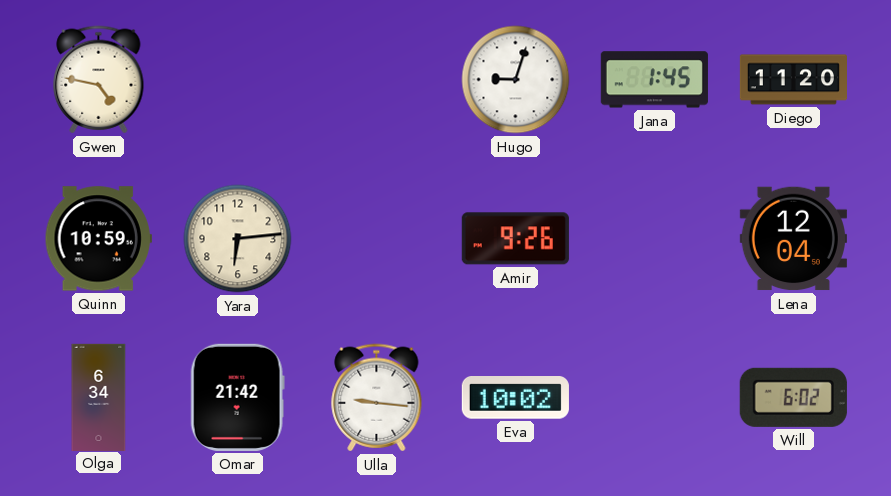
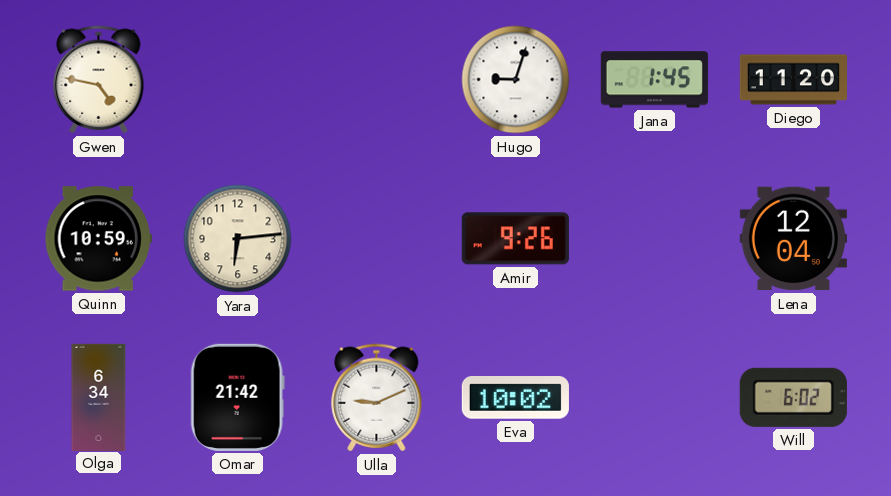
Ulla: 9:16 -> 9:11 (377, 398)
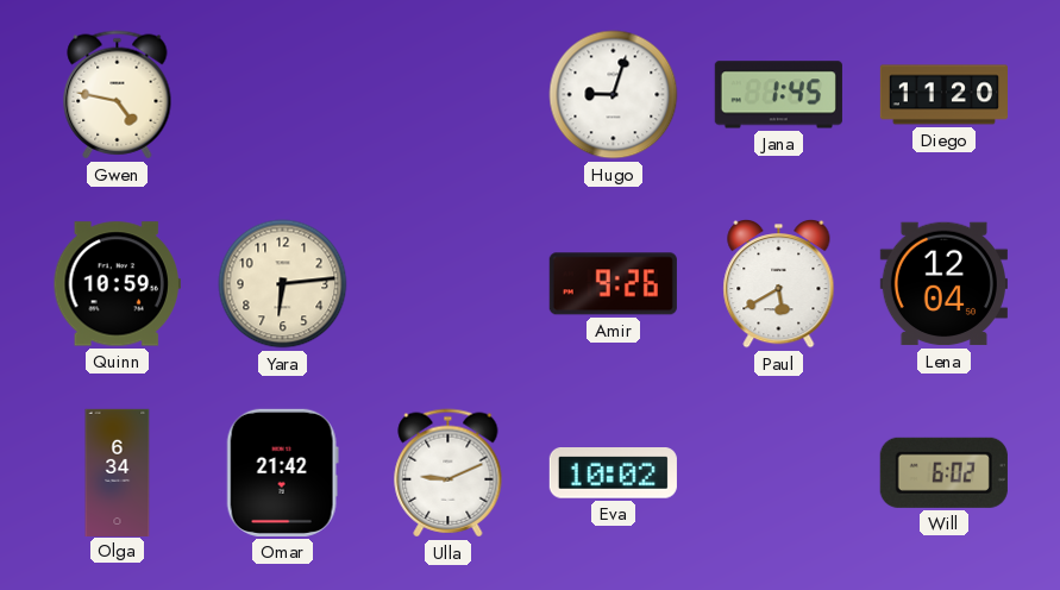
Paul: none -> 5:40 (779, 284)
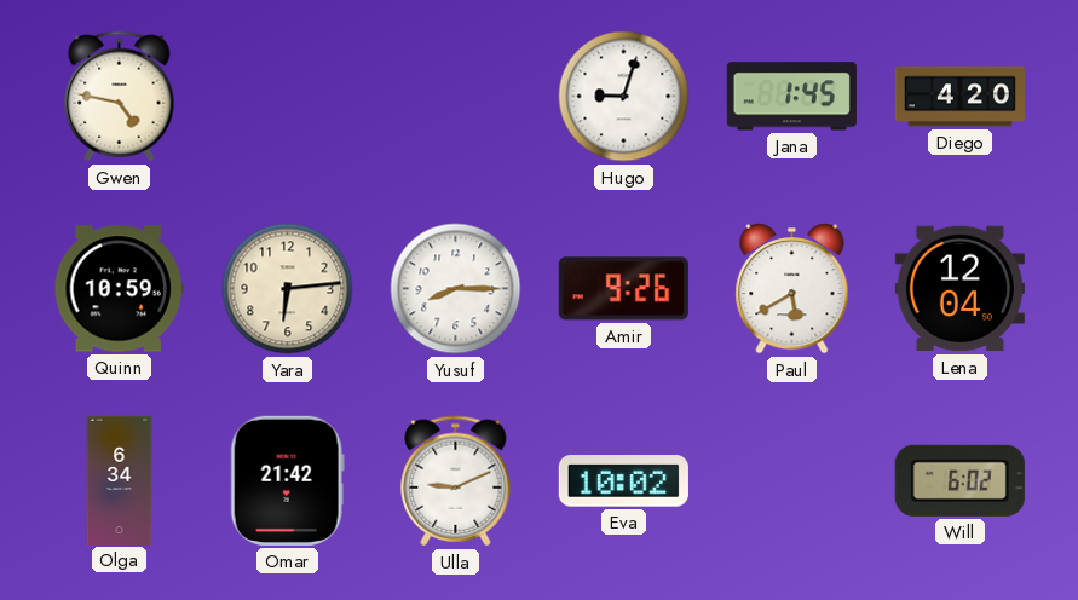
Diego: 11:20 -> 4:20 (959, 97)
Yusuf: none -> 8:15 (456, 289)
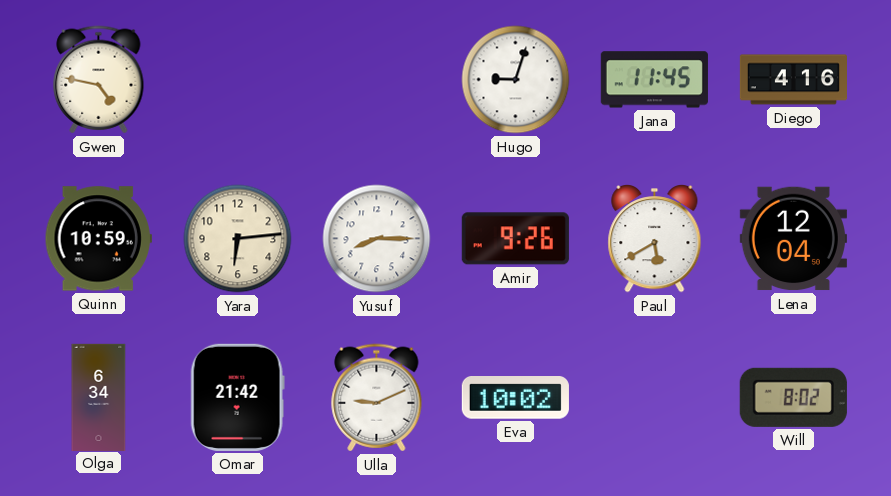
Jana: 1:45 -> 11:45 (654, 80)
Diego: 4:20 -> 4:16 (793, 80)
Will: 6:02 -> 8:02 (793, 397)
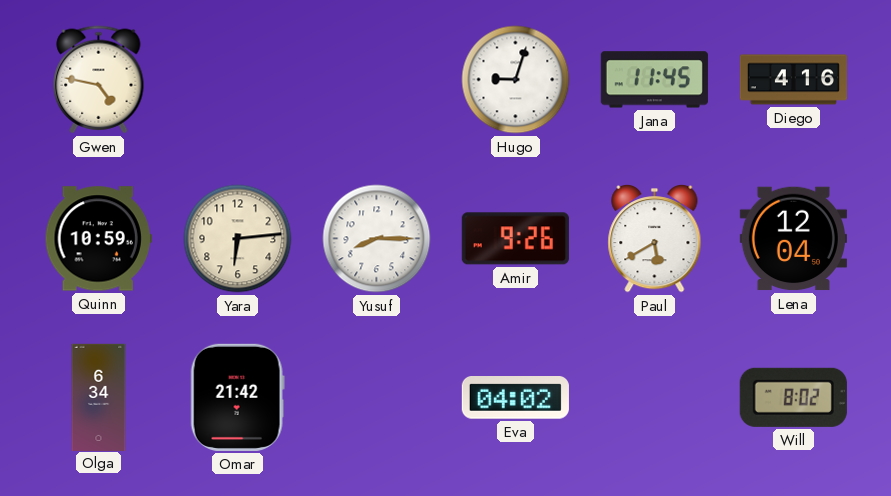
Ulla: 9:11 -> none (377, 398)
Eva: 10:02 -> 04:02 (515, 398)
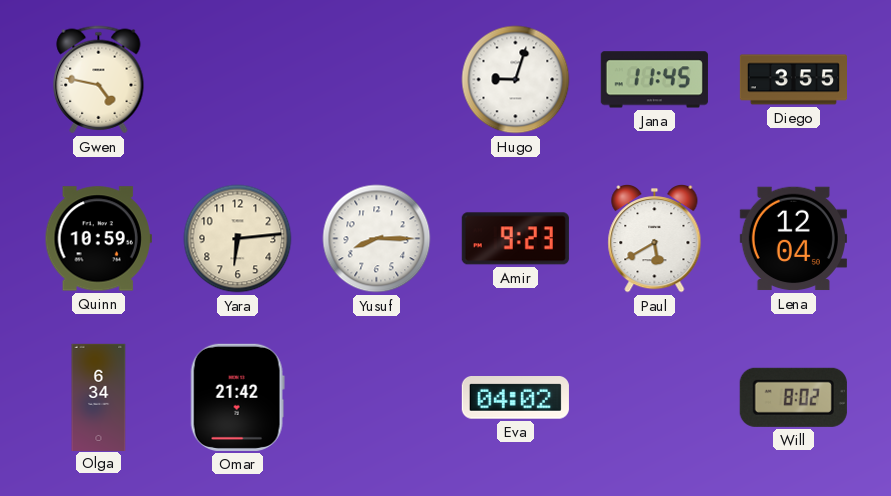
Diego: 4:16 -> 3:55 (793, 80)
Amir: 9:26 -> 9:23 (515, 239)
